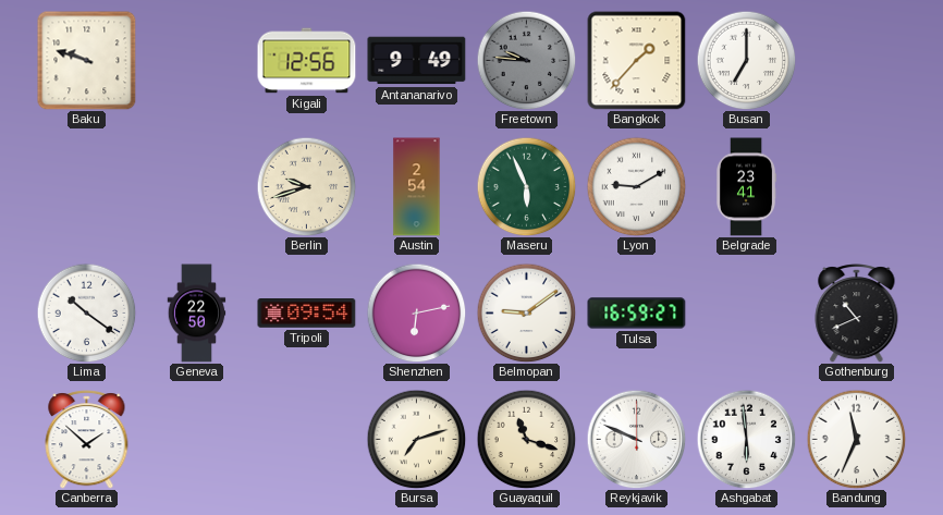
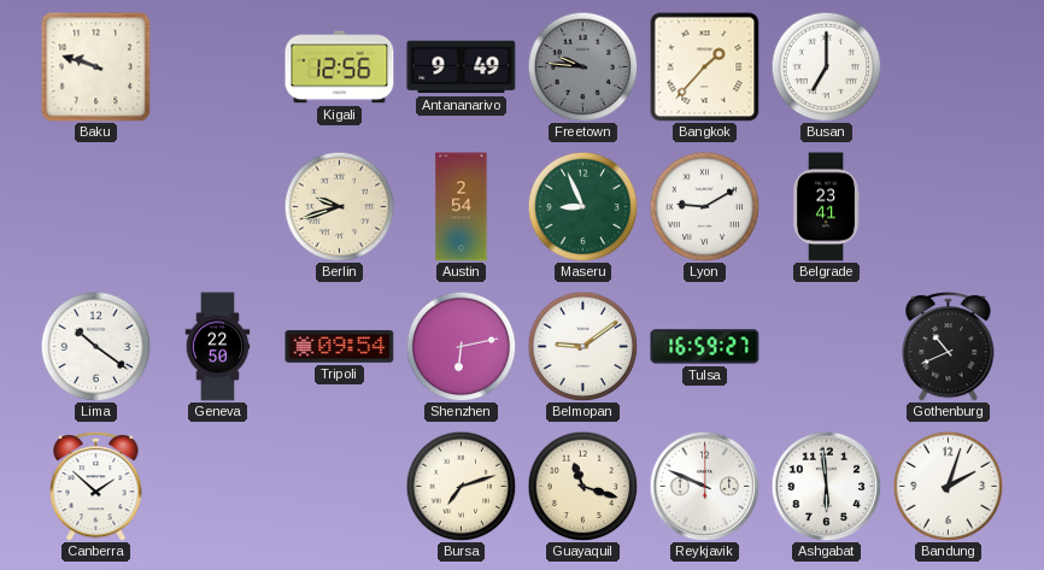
Maseru: 5:56 -> 8:56 (582, 206)
Bandung: 11:34 -> 2:03 (948, 486)
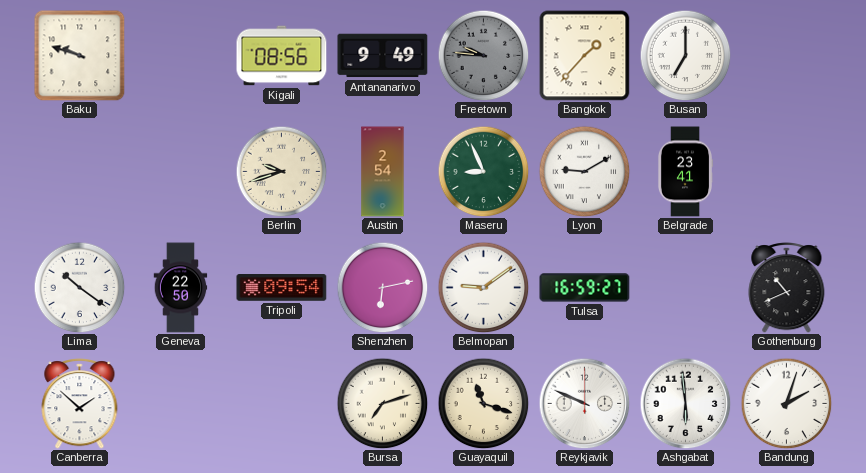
Kigali: 12:56 -> 08:56 (282, 56)
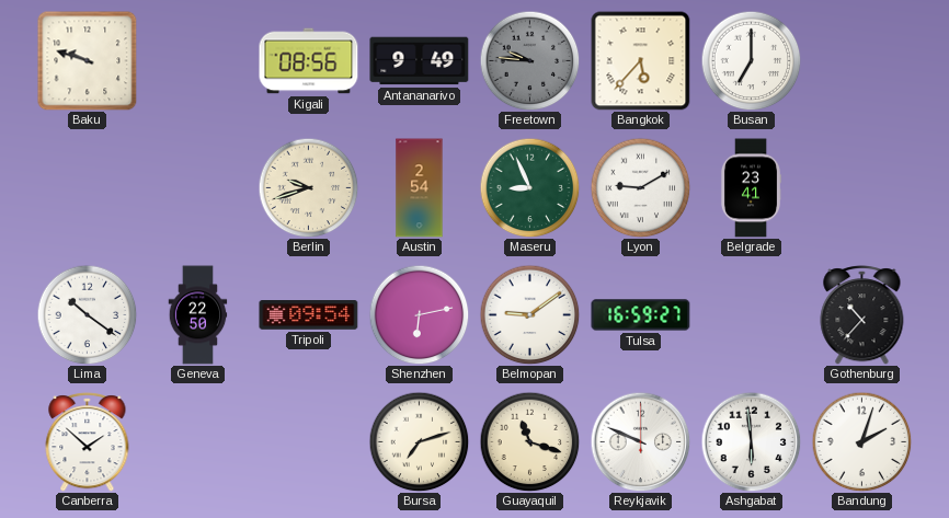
Bangkok: 1:37 -> 5:37 (641, 61)
Gothenburg: 10:41 -> 10:37 (862, 315)
